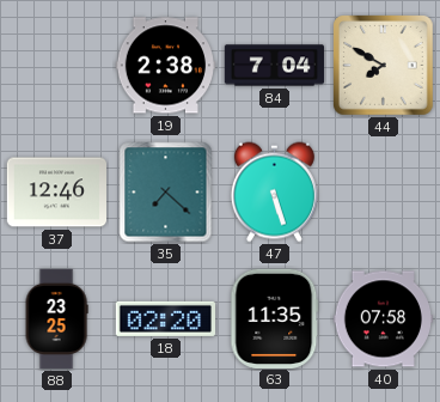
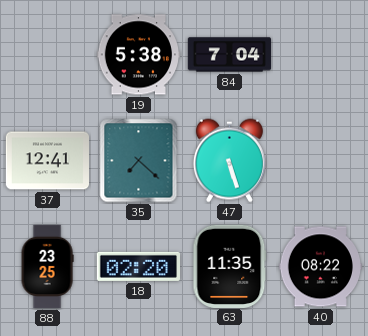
19: 2:38 -> 5:38 (138, 55)
44: 7:50 -> none (384, 66)
37: 12:46 -> 12:41 (47, 161)
40: 07:58 -> 08:22 (320, 267)
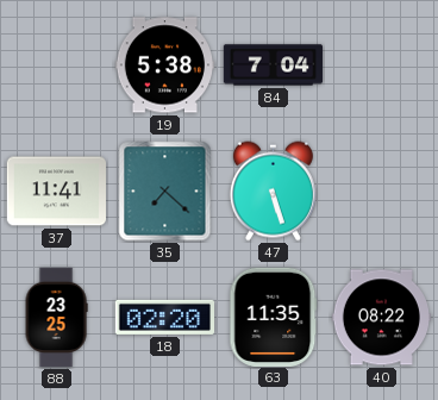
37: 12:41 -> 11:41 (56, 192)
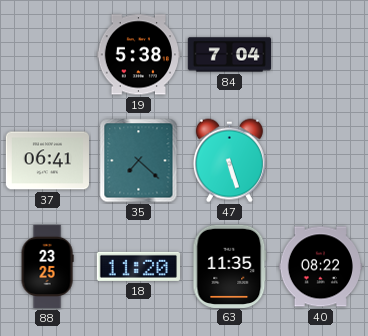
37: 11:41 -> 06:41 (47, 161)
18: 02:20 -> 11:20 (138, 266)
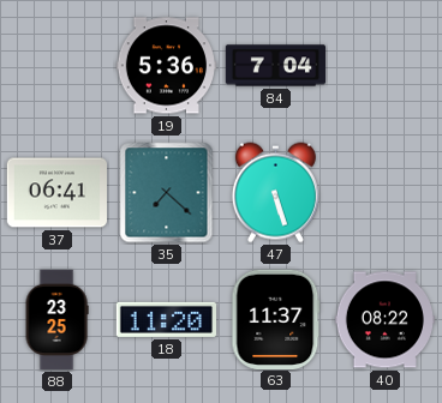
19: 5:38 -> 5:36 (166, 66)
63: 11:35 -> 11:37 (276, 319)
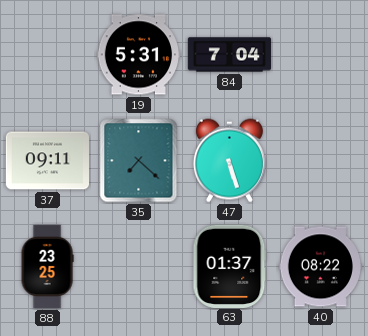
19: 5:36 -> 5:31 (138, 55)
37: 06:41 -> 09:11 (47, 161)
18: 11:20 -> none (166, 319)
63: 11:37 -> 01:37 (230, 266)
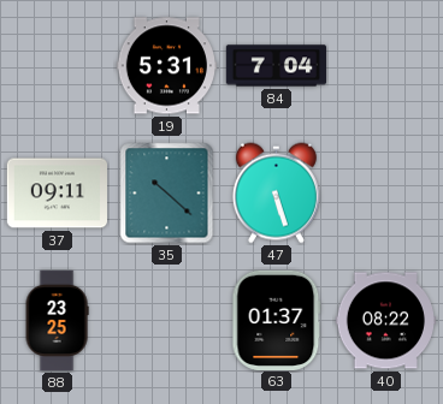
35: 7:22 -> 10:22 (167, 194)
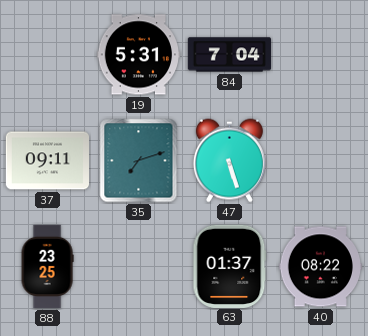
35: 10:22 -> 7:12 (139, 161)
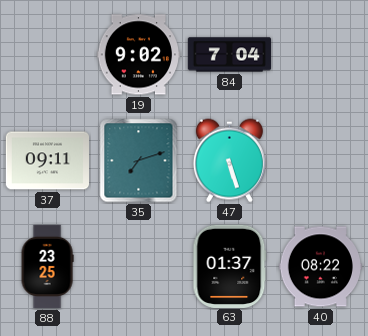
19: 5:31 -> 9:02 (138, 55)
